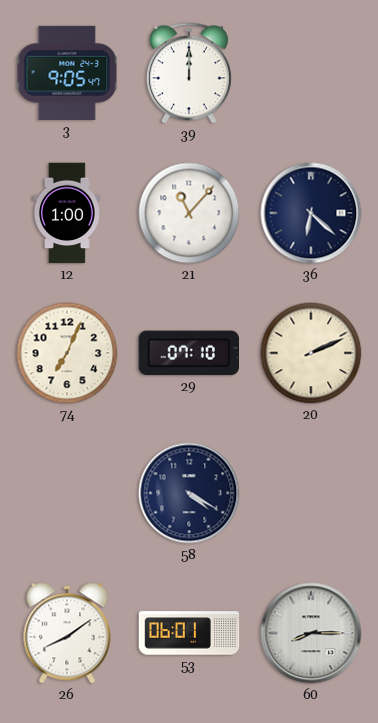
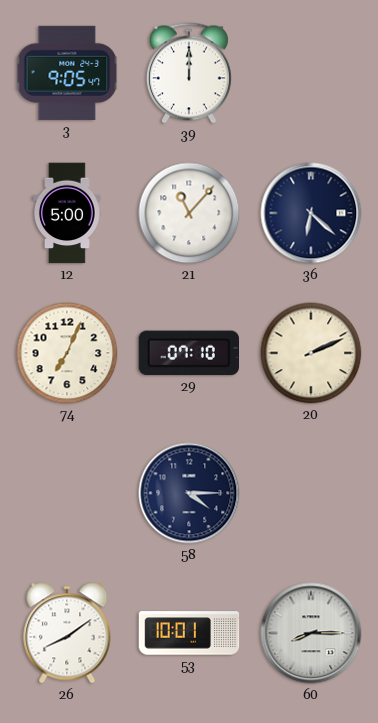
12: 1:00 -> 5:00 (67, 213)
58: 4:20 -> 4:15 (189, 493)
53: 06:01 -> 10:01 (189, 633)
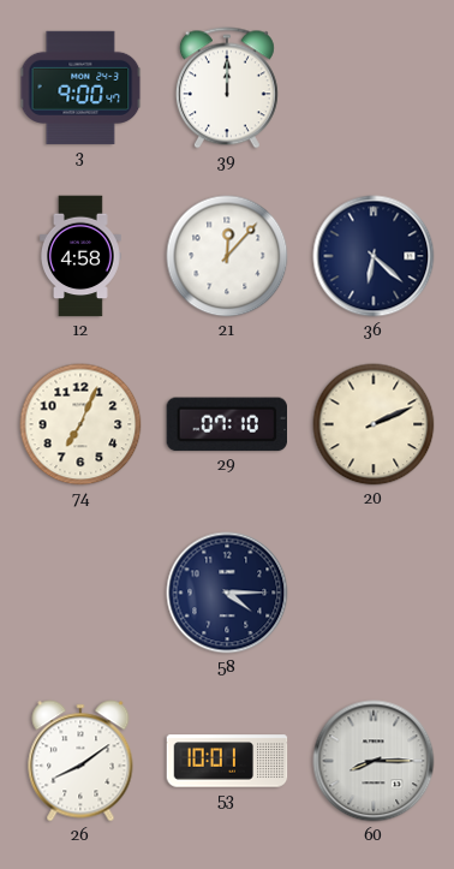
3: 9:05 -> 9:00 (80, 88)
12: 5:00 -> 4:58 (80, 256)
21: 11:07 -> 12:07 (227, 256)
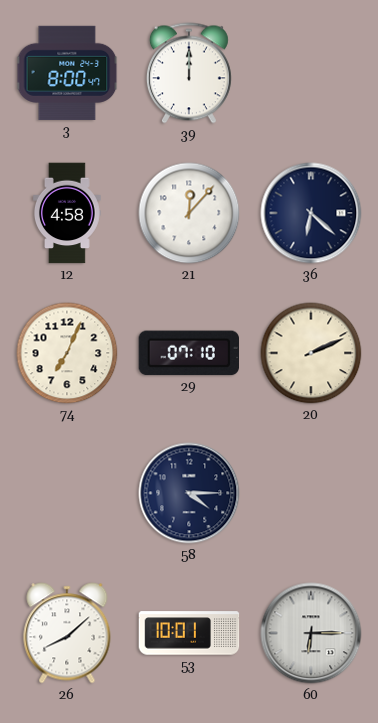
3: 9:00 -> 8:00 (67, 73)
26: 8:09 -> 8:08 (67, 633)
60: 8:15 -> 6:15 (311, 633)
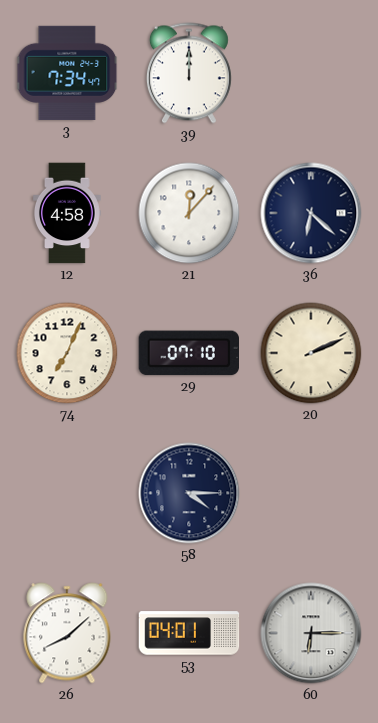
3: 8:00 -> 7:34 (67, 73)
53: 10:01 -> 04:01 (189, 633)
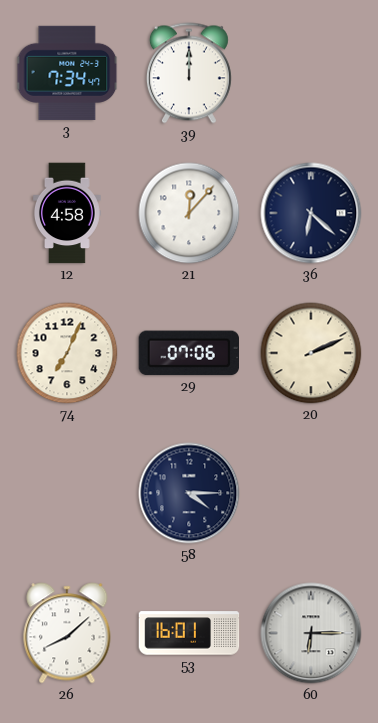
29: 07:10 -> 07:06 (188, 353)
53: 04:01 -> 16:01 (189, 633)
